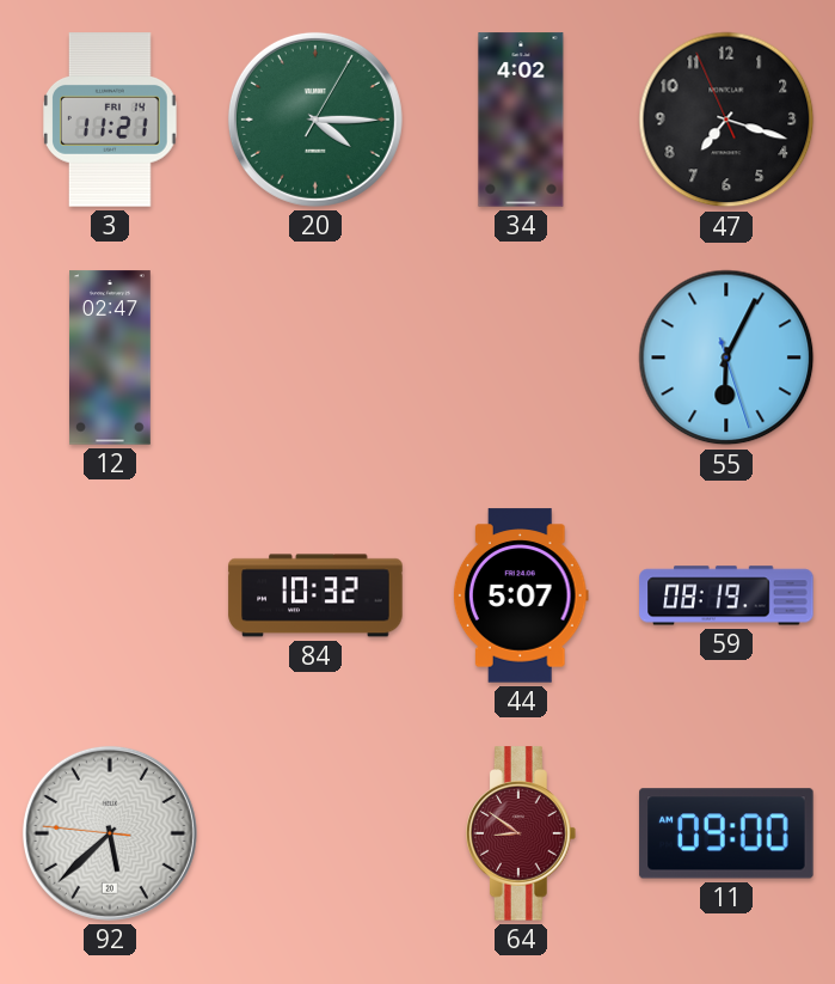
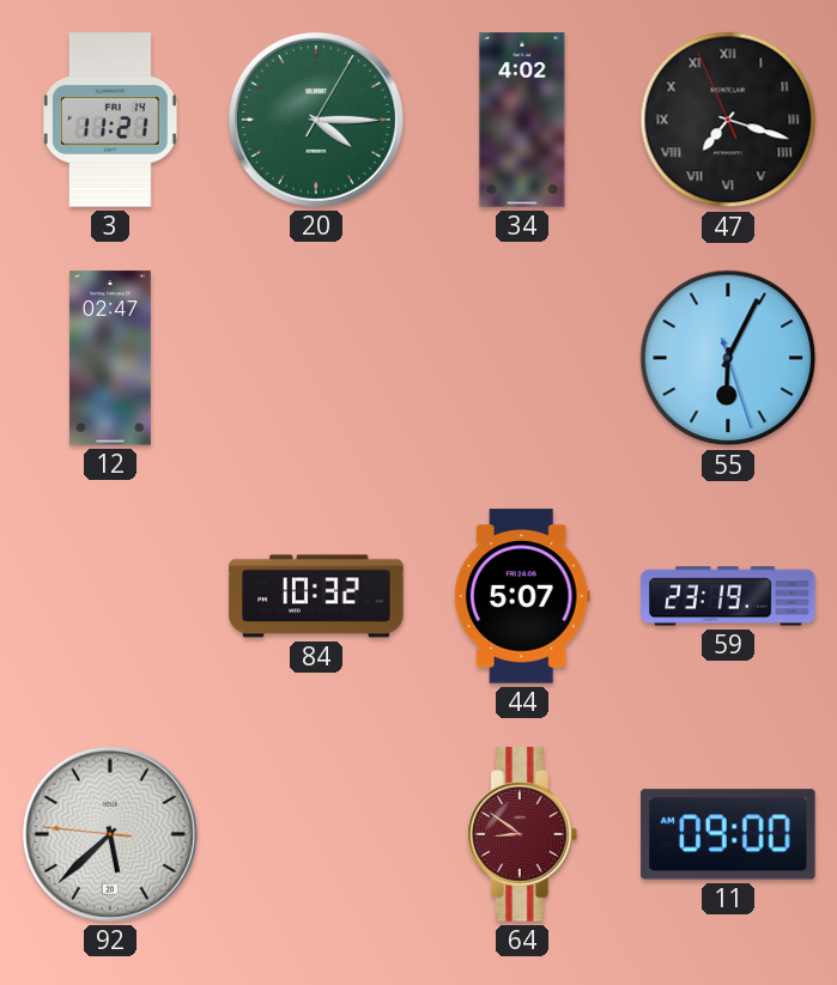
47 numerals: Arabic -> Roman (728, 120)
59: 08:19 -> 23:19 (728, 596)
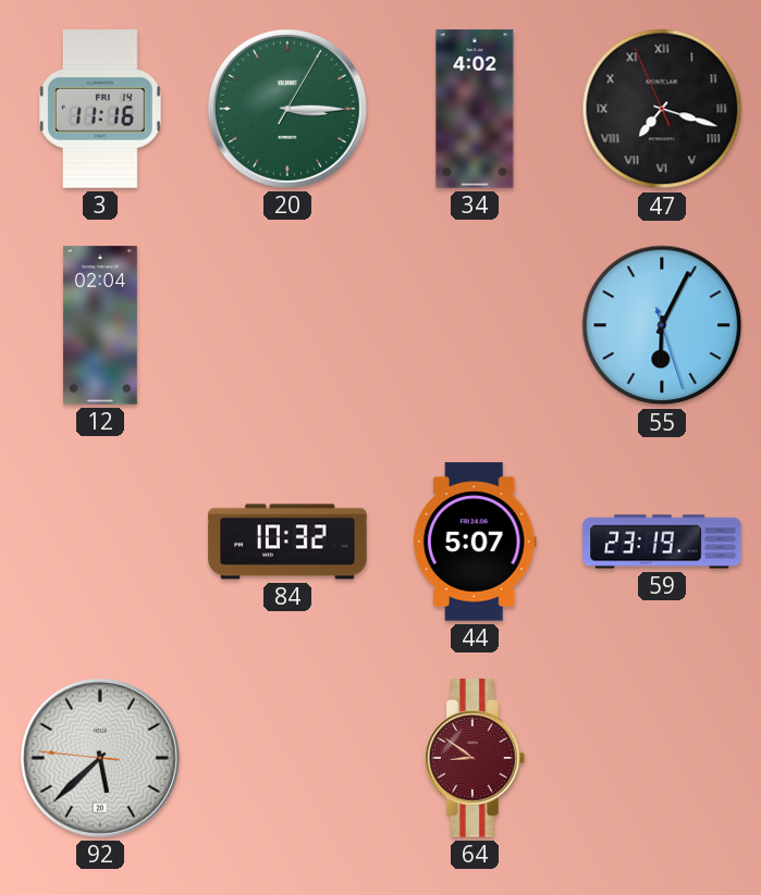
3: 11:21 -> 11:16 (101, 109)
20: 4:15 -> 3:15 (287, 109)
12: 02:47 -> 02:04 (101, 325)
11: 09:00 -> none (728, 834)
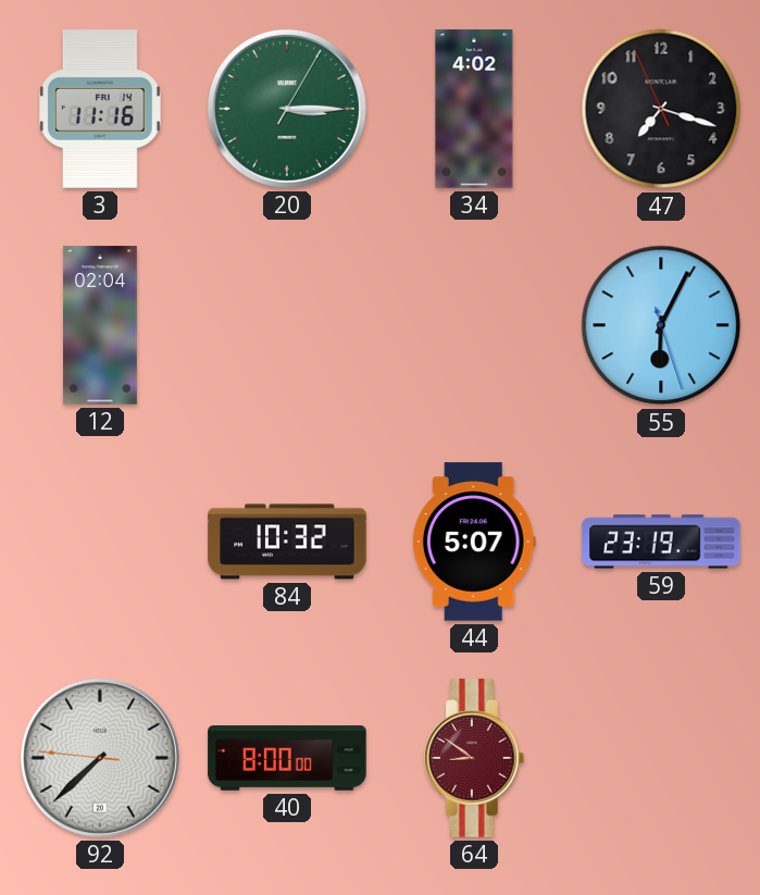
47 numerals: Roman -> Arabic (661, 109)
92: 5:37 -> 7:37 (100, 758)
40: none -> 8:00 (287, 758)
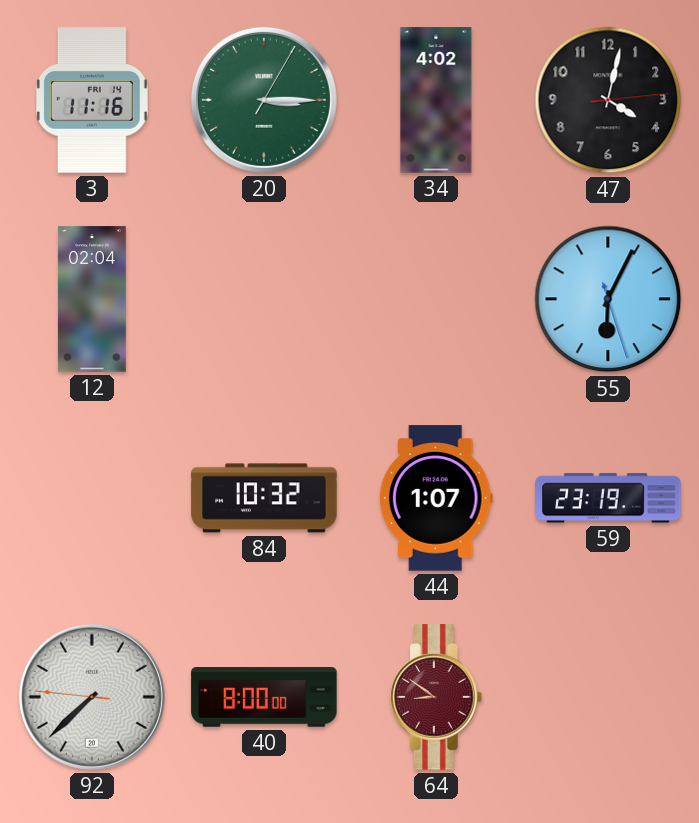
47: 7:17 -> 4:02 (608, 100)
44: 5:07 -> 1:07 (436, 498)
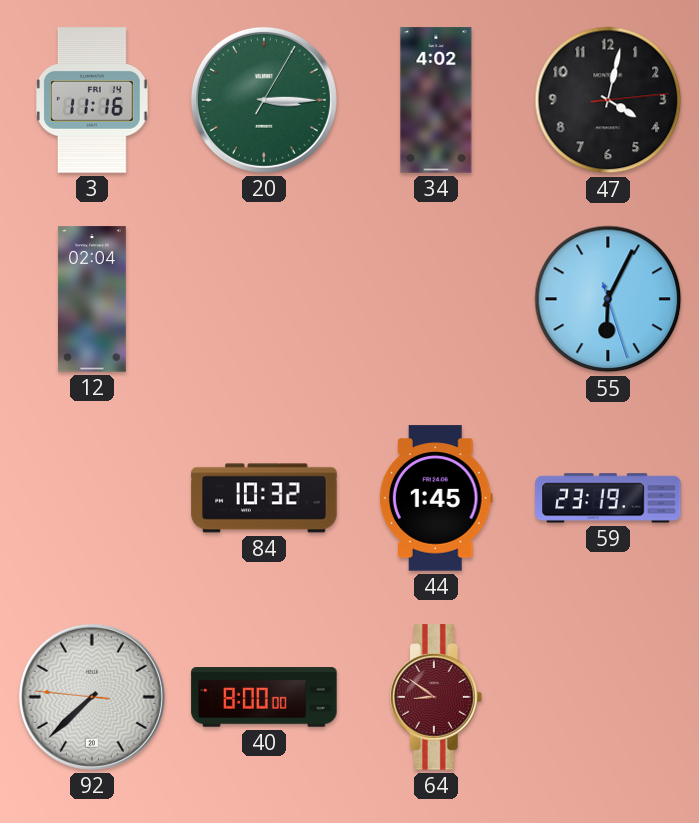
44: 1:07 -> 1:45 (436, 498)
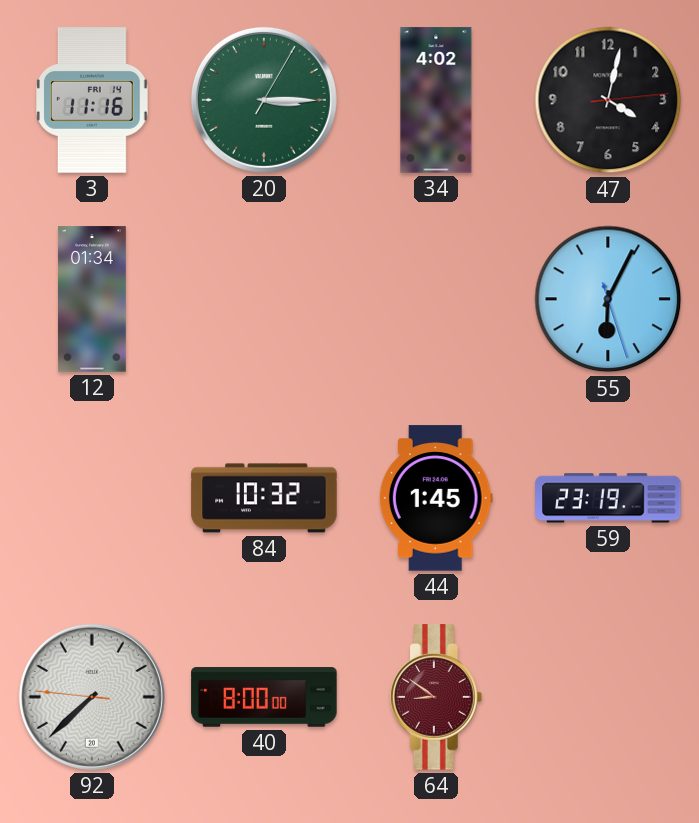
12: 02:04 -> 01:34 (93, 299)
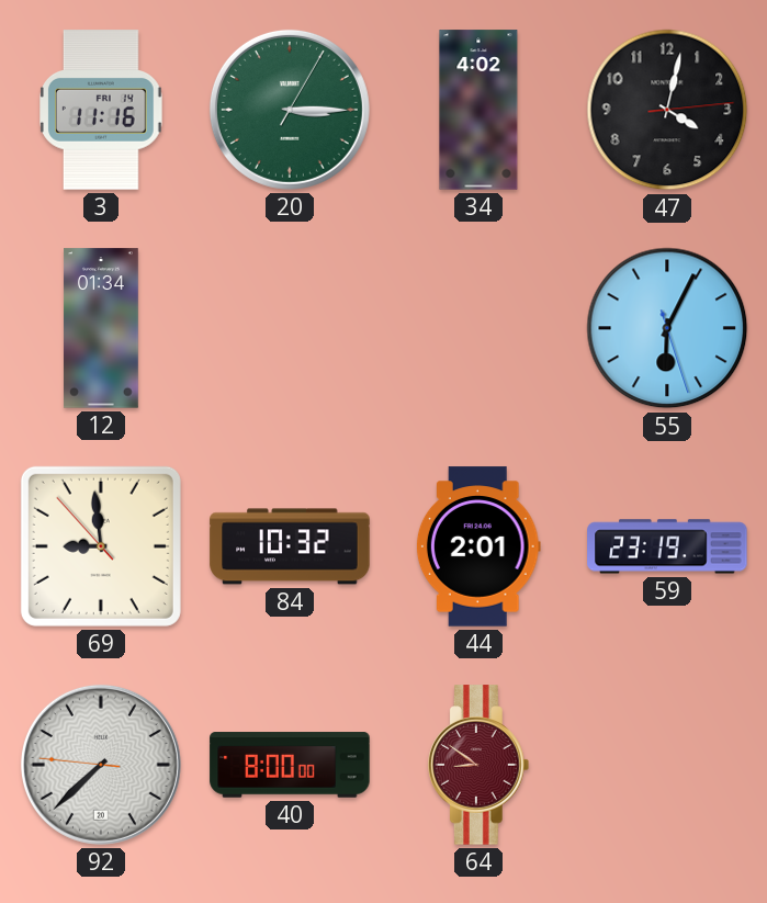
69: none -> 8:58 (101, 546)
44: 1:45 -> 2:01 (478, 546)
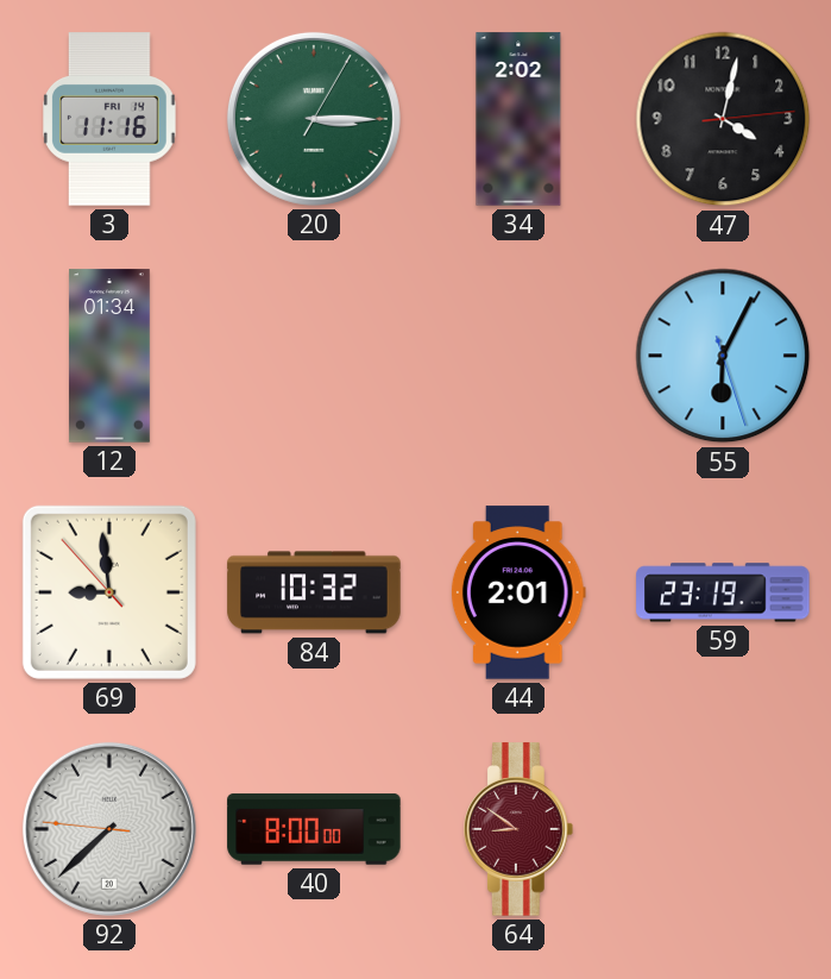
34: 4:02 -> 2:02 (518, 119)
